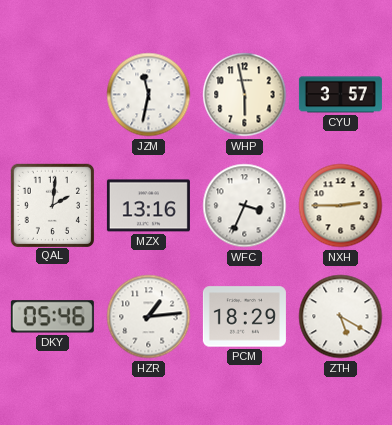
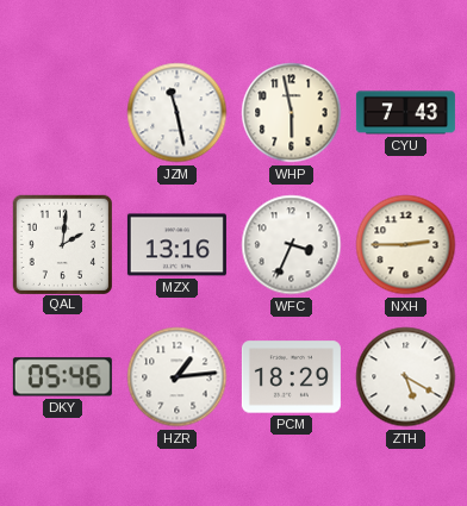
JZM: 11:32 -> 11:28 (178, 113)
CYU: 3:57 -> 7:43 (405, 113)
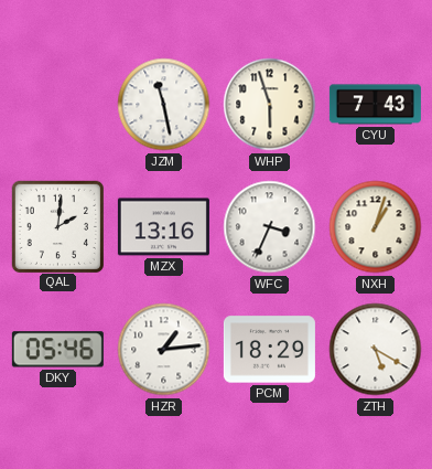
WHP: 5:58 -> 5:57 (270, 105)
NXH: 2:45 -> 1:03 (376, 227)
